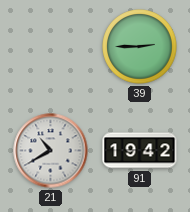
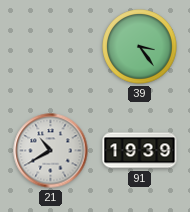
39: 2:45 -> 3:24 (140, 47)
91: 19:42 -> 19:39 (140, 151)
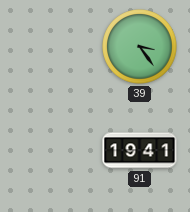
21: 10:40 -> none (51, 151)
91: 19:39 -> 19:41 (140, 151)
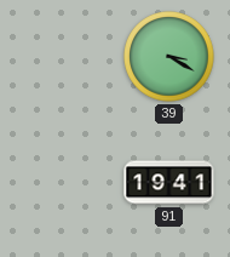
39: 3:24 -> 3:20 (169, 57)
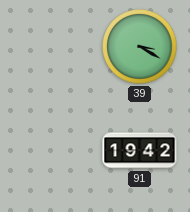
91: 19:41 -> 19:42 (140, 151)
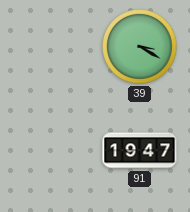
91: 19:42 -> 19:47 (140, 151)
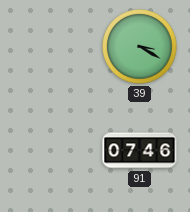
91: 19:47 -> 07:46 (140, 151)
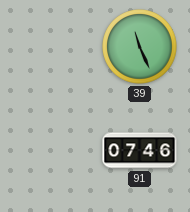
39: 3:20 -> 11:26 (140, 47)
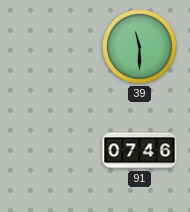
39: 11:26 -> 11:30 (140, 47)
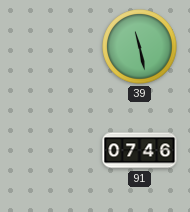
39: 11:30 -> 11:28 (140, 47)
